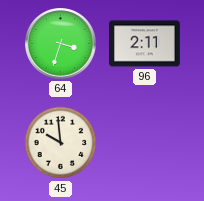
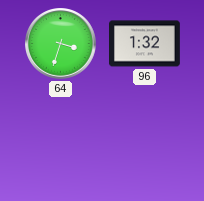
96: 2:11 -> 1:32 (145, 44)
45: 9:59 -> none (61, 143)
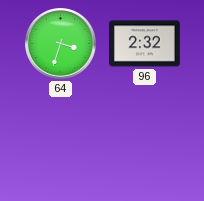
96: 1:32 -> 2:32 (145, 44)
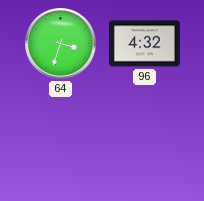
96: 2:32 -> 4:32 (145, 44)
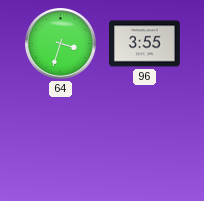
96: 4:32 -> 3:55 (145, 44)
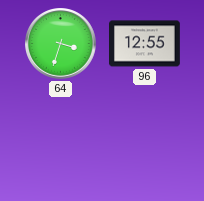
96: 3:55 -> 12:55 (145, 44)
